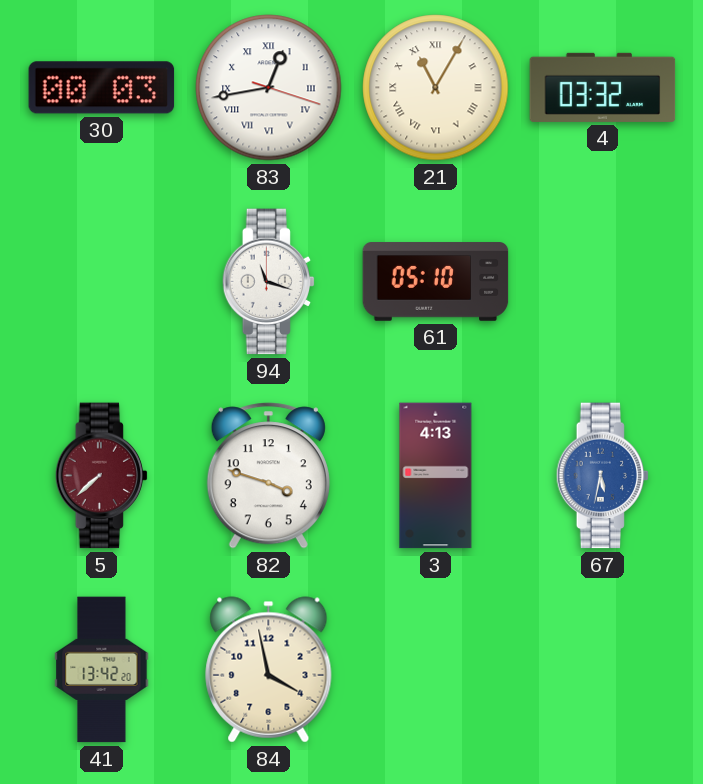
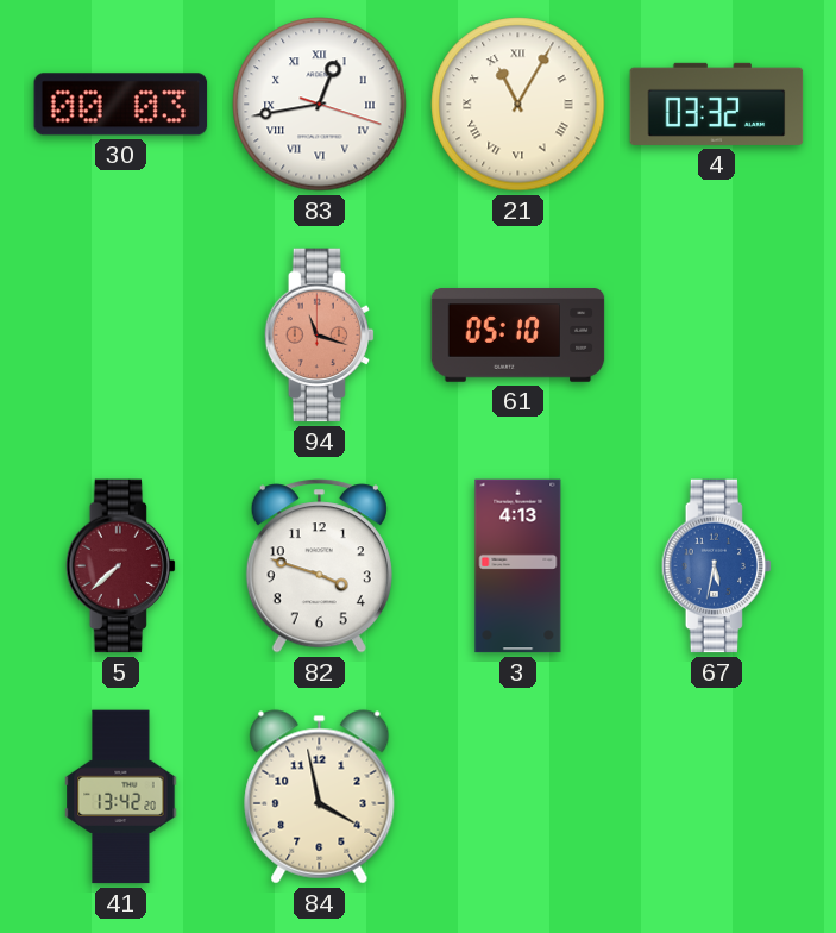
94 dial: white -> salmon (320, 336)
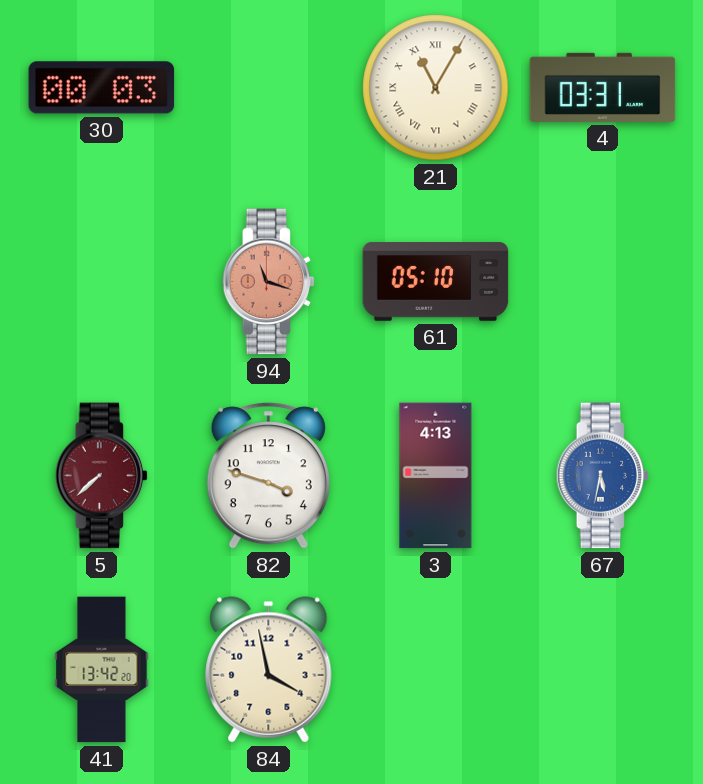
83: 12:43 -> none (320, 105)
4: 03:32 -> 03:31 (603, 87)
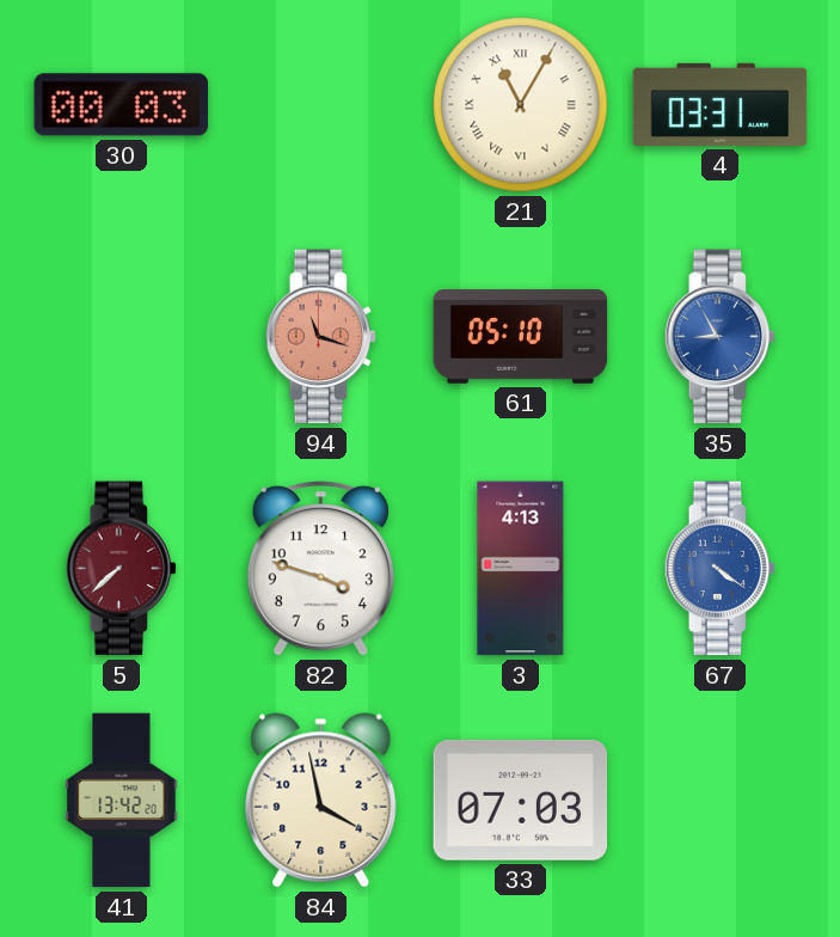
35: none -> 8:55 (721, 337)
67: 5:32 -> 4:21 (721, 569)
33: none -> 07:03 (521, 800)
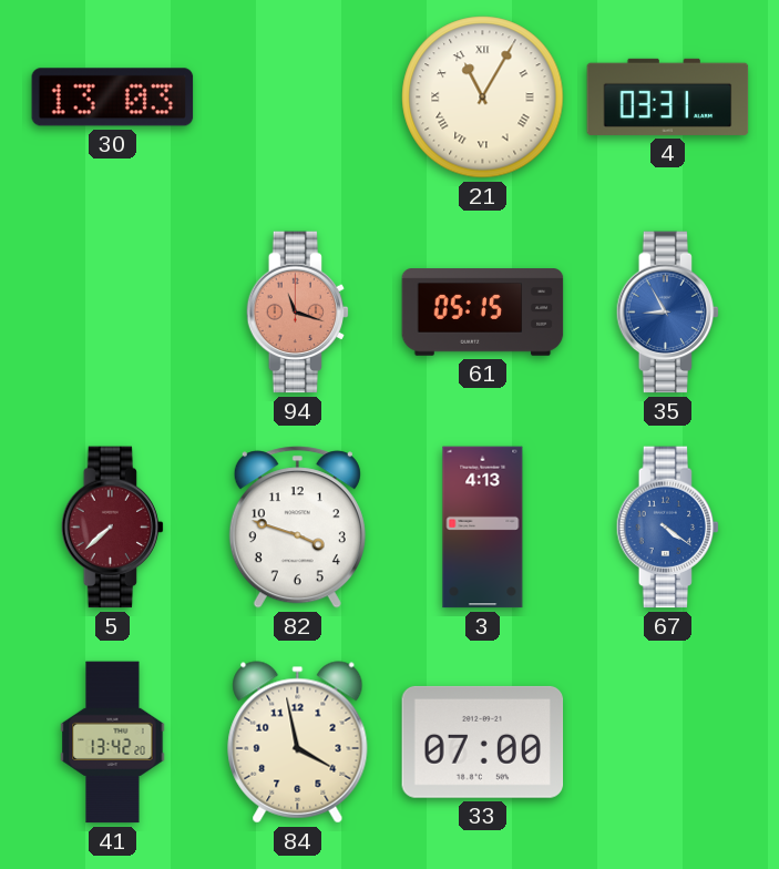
30: 00:03 -> 13:03 (113, 98)
61: 05:10 -> 05:15 (483, 313)
33: 07:03 -> 07:00 (483, 742)
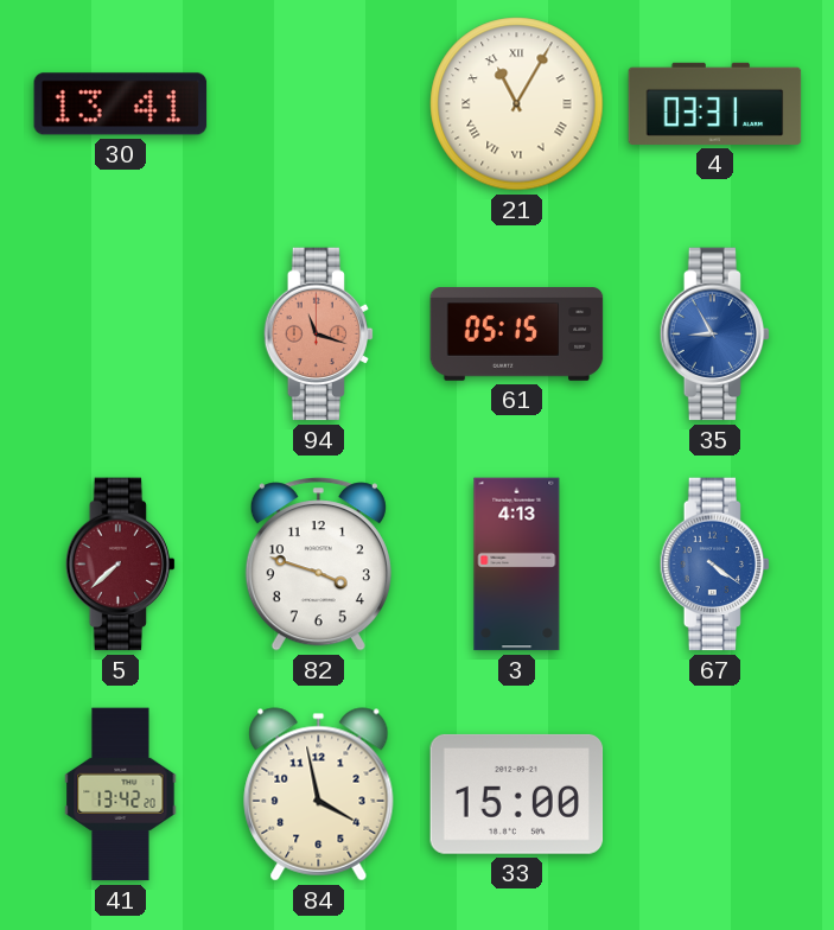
30: 13:03 -> 13:41 (121, 104)
33: 07:00 -> 15:00 (517, 794)
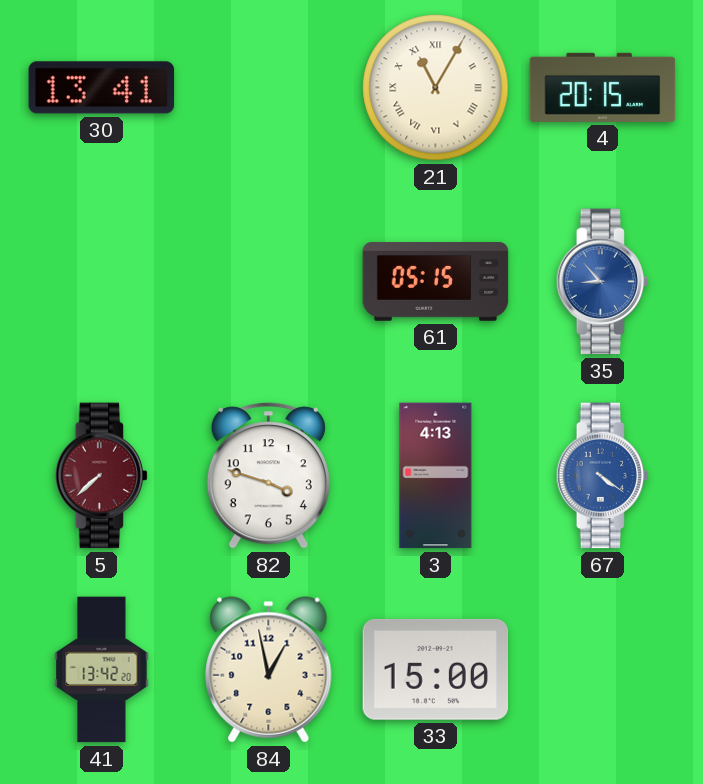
4: 03:31 -> 20:15 (603, 87)
94: 11:18 -> none (319, 335)
35: 8:55 -> 8:53 (603, 282)
84: 3:58 -> 12:58 (269, 670)
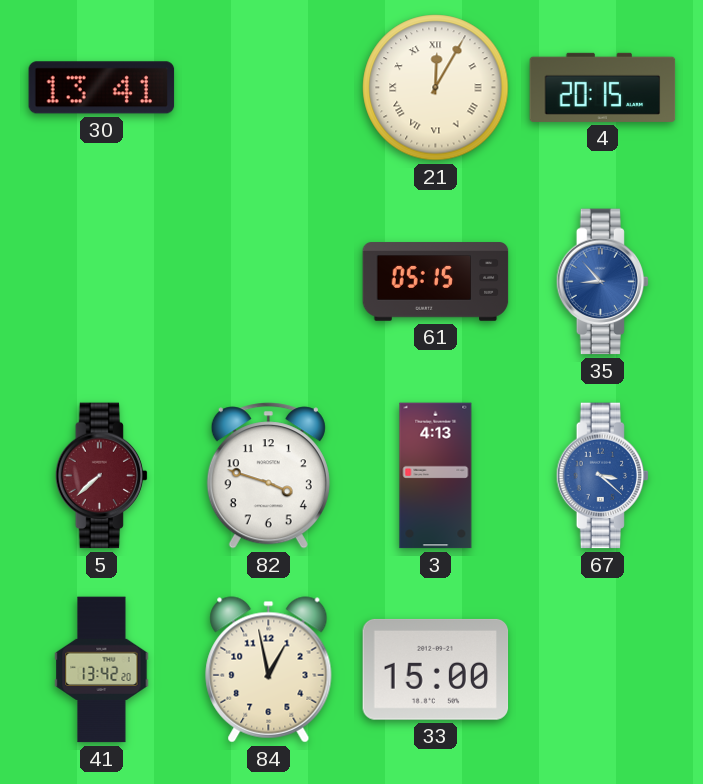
21: 11:05 -> 12:05 (436, 88)
67: 4:21 -> 3:22 (603, 476)
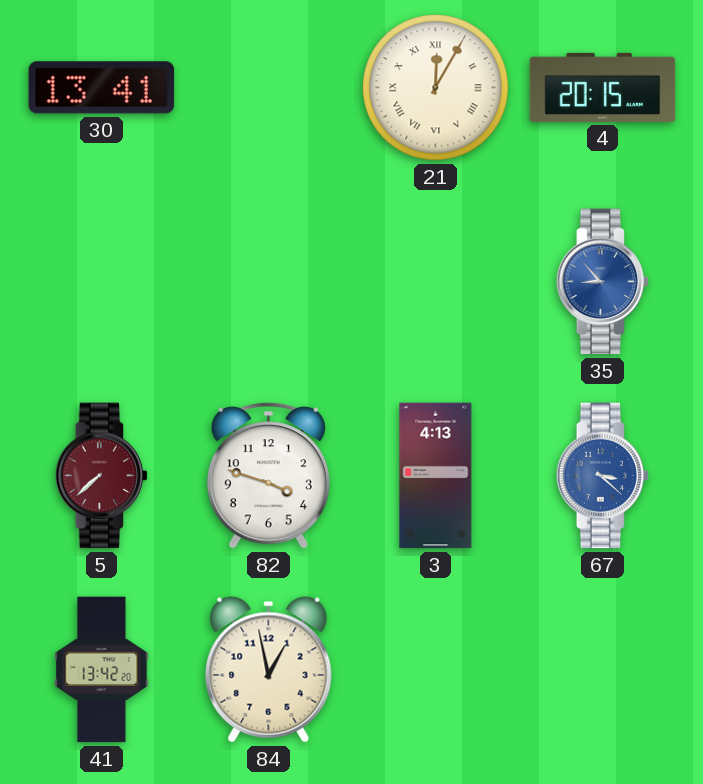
61: 05:15 -> none (436, 282)
33: 15:00 -> none (436, 669)
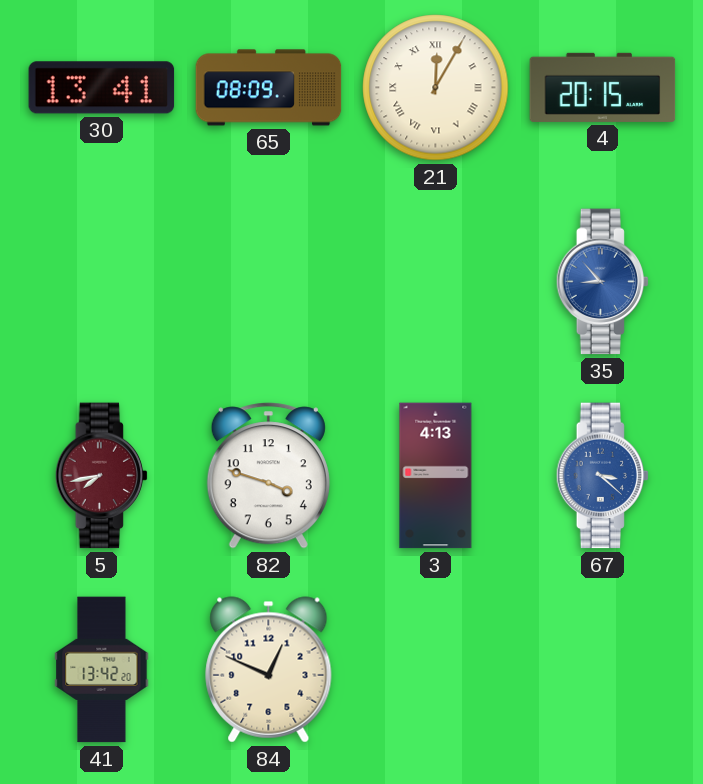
65: none -> 08:09 (269, 88)
5: 7:38 -> 7:43 (102, 476)
84: 12:58 -> 12:49 (269, 670)
